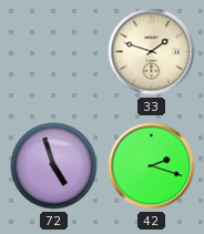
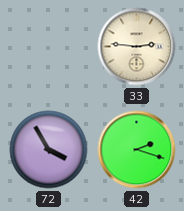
33: 1:48 -> 2:46 (137, 47)
72: 4:57 -> 3:55 (49, 150)
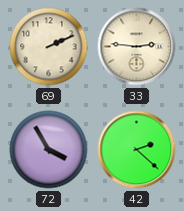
69: none -> 2:11 (49, 47)
42: 2:18 -> 2:22 (137, 150)
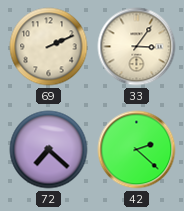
33: 2:46 -> 3:06 (137, 47)
72: 3:55 -> 7:22 (49, 150)
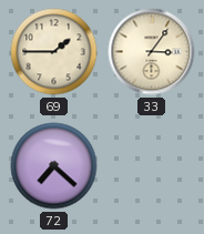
69: 2:11 -> 1:45 (54, 52)
42: 2:22 -> none (137, 150)
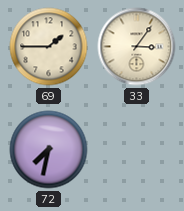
72: 7:22 -> 7:32 (49, 150)
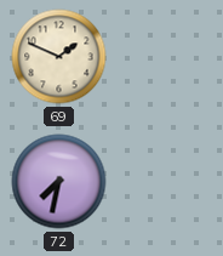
69: 1:45 -> 1:49 (59, 57)
33: 3:06 -> none (137, 47)
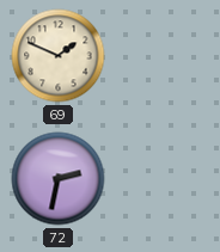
72: 7:32 -> 2:32 (59, 179)
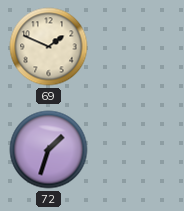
72: 2:32 -> 1:33 (49, 150)
